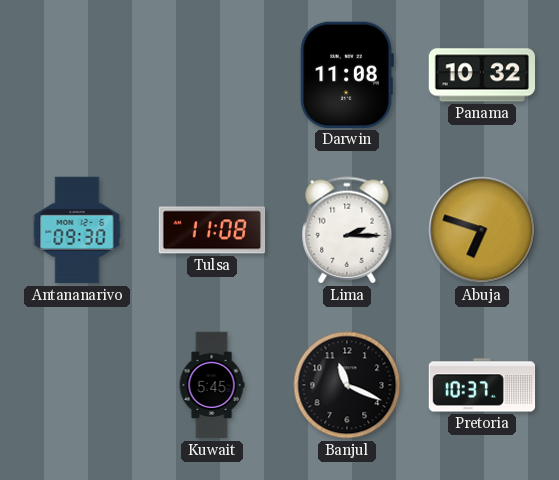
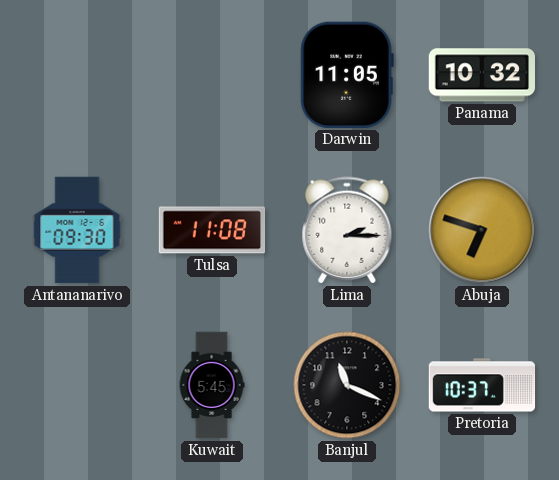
Darwin: 11:08 -> 11:05 (347, 75)
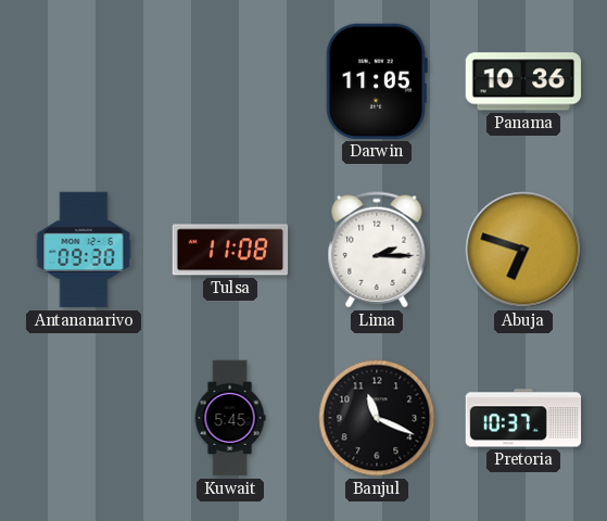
Panama: 10:32 -> 10:36 (523, 81)
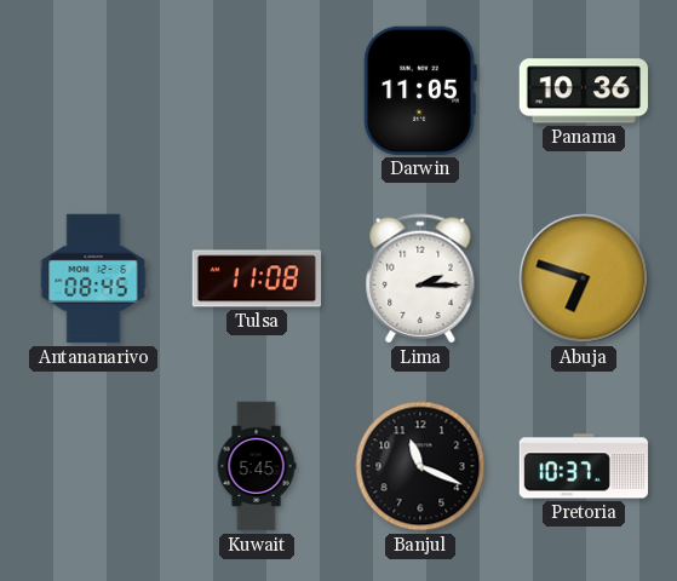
Antananarivo: 09:30 -> 08:45 (93, 278)
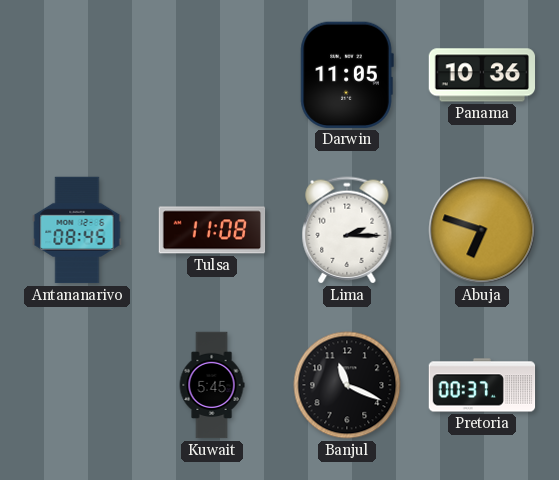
Pretoria: 10:37 -> 00:37 (482, 385)
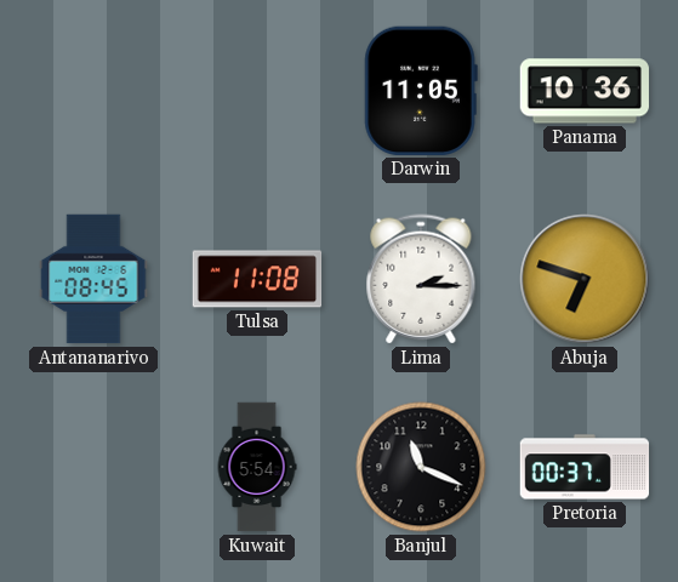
Kuwait: 5:45 -> 5:54 (257, 467)
